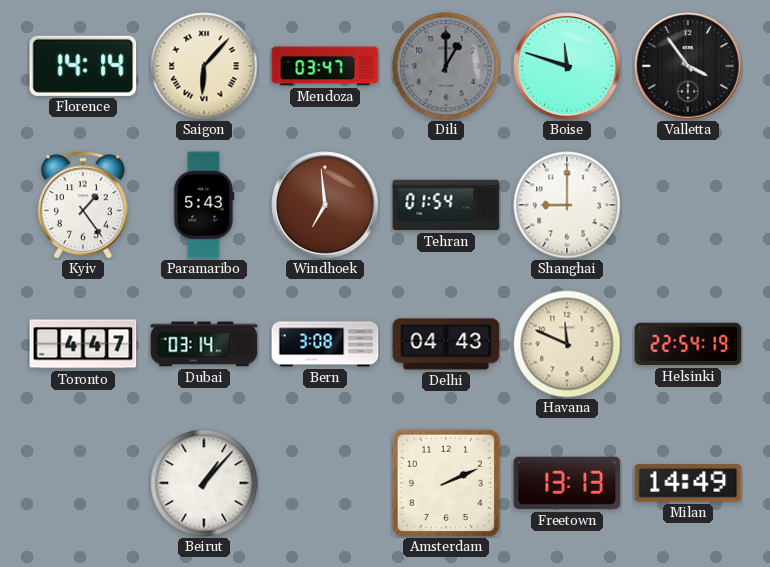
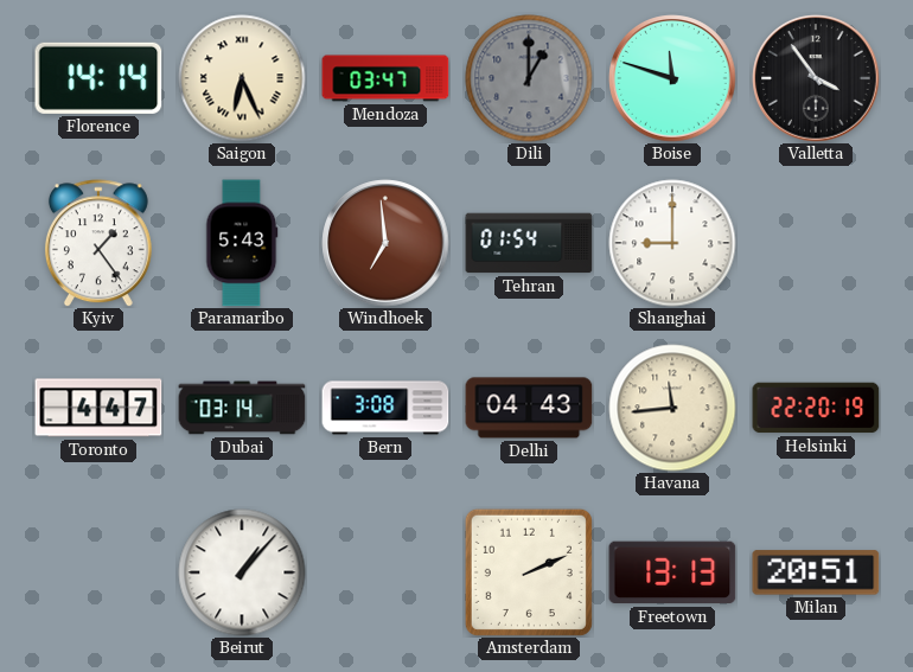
Saigon: 6:07 -> 6:26 (242, 78)
Havana: 11:49 -> 11:44 (672, 408)
Helsinki: 22:54 -> 22:20 (816, 408)
Milan: 14:49 -> 20:51 (816, 572)
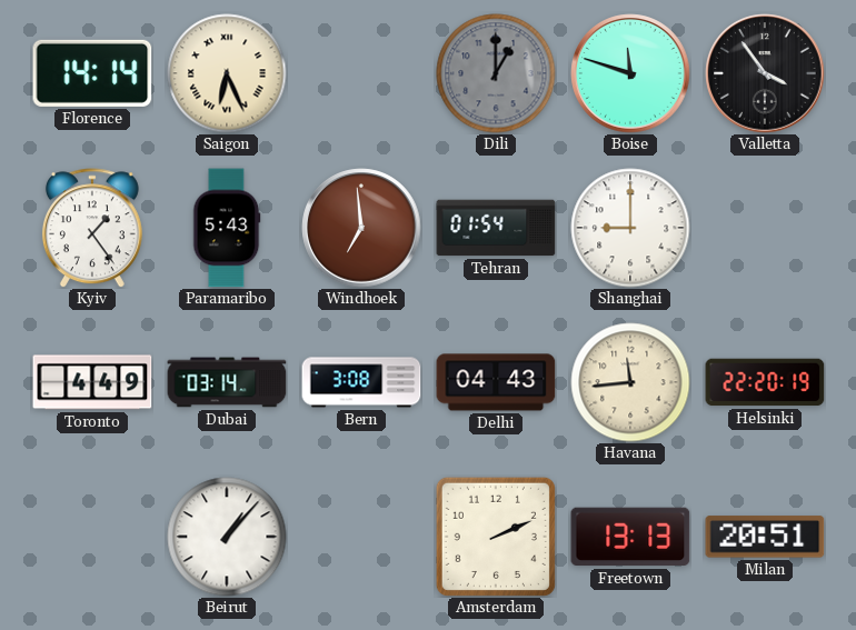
Mendoza: 03:47 -> none (385, 78)
Toronto: 4:47 -> 4:49 (92, 382)
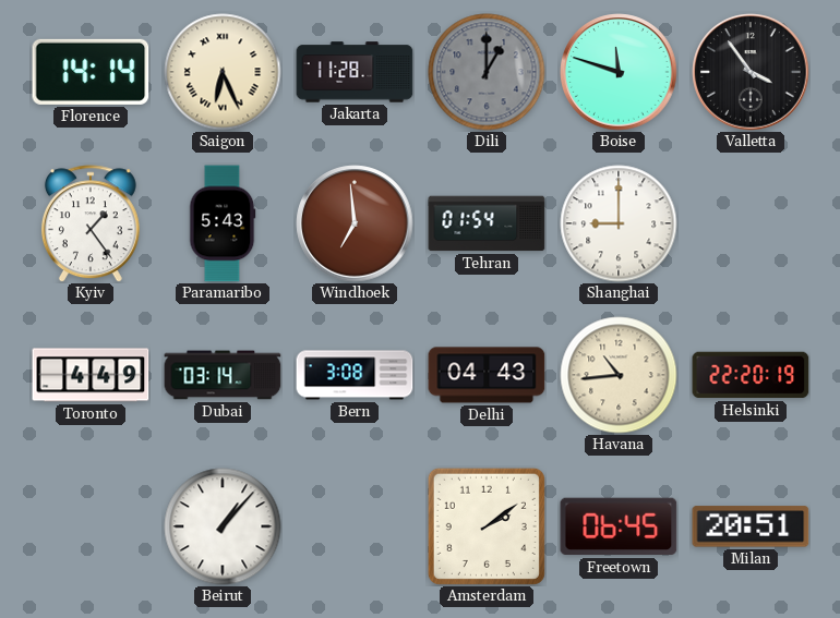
Jakarta: none -> 11:28 (355, 72)
Havana: 11:44 -> 10:44 (619, 375)
Amsterdam: 2:11 -> 2:09 (487, 526)
Freetown: 13:13 -> 06:45 (619, 526)
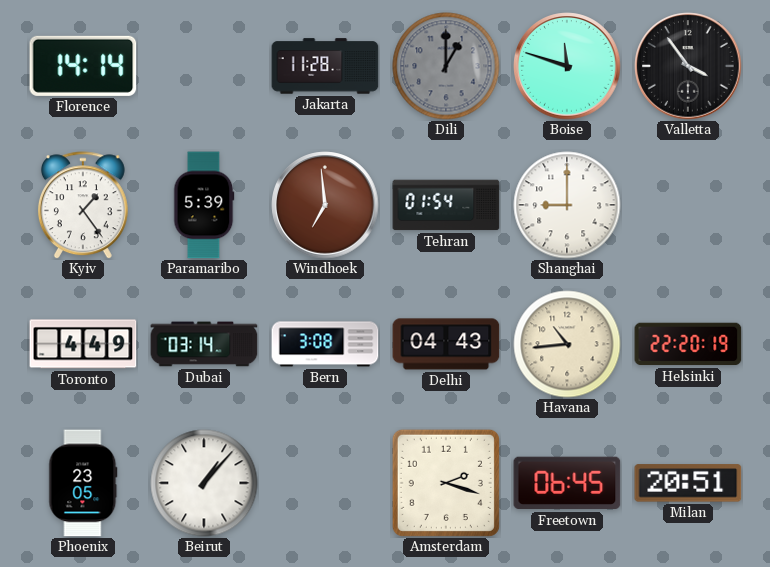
Saigon: 6:26 -> none (223, 72)
Paramaribo: 5:43 -> 5:39 (204, 205)
Phoenix: none -> 23:05 (83, 483)
Amsterdam: 2:09 -> 2:18 (446, 483)
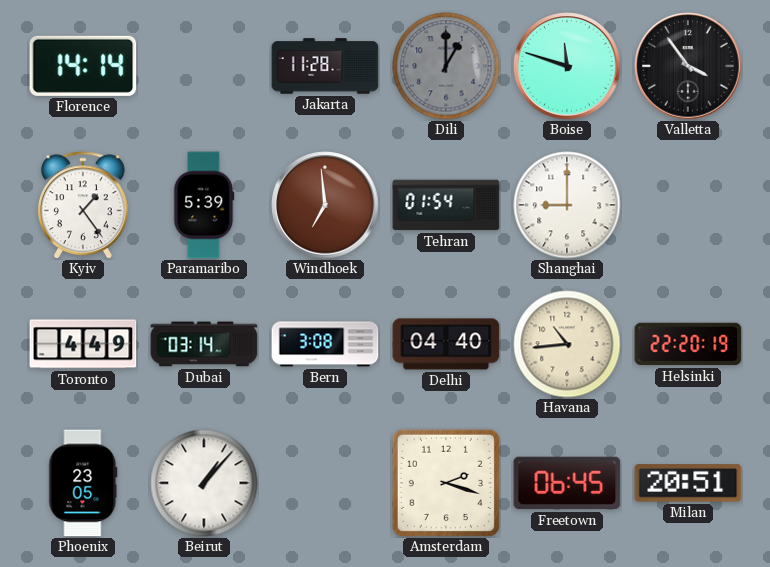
Delhi: 04:43 -> 04:40 (446, 344)
